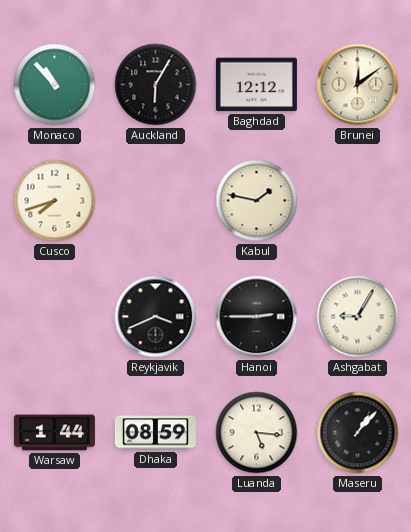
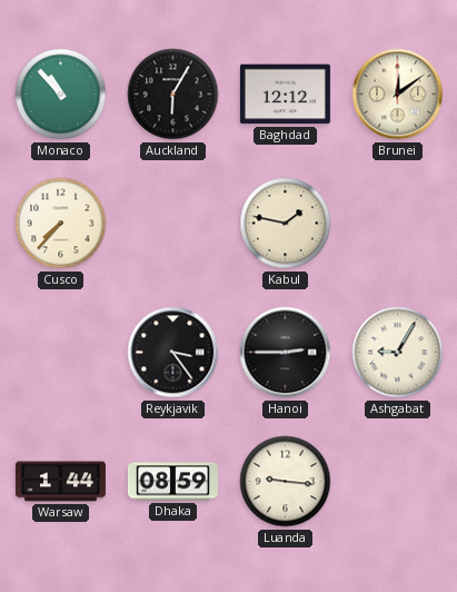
Cusco: 7:42 -> 7:37 (61, 224)
Reykjavik: 3:41 -> 3:24 (173, 353)
Luanda: 5:16 -> 9:16 (286, 482)
Maseru: 1:07 -> none (358, 433)
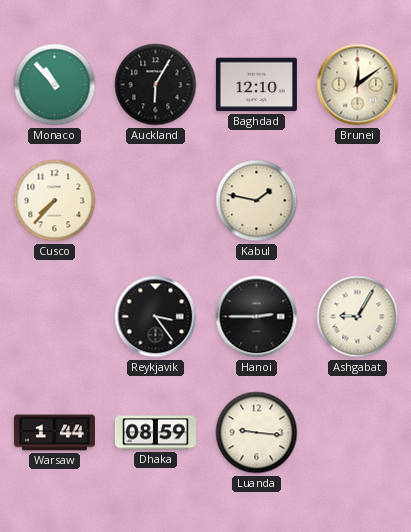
Baghdad: 12:12 -> 12:10 (256, 85)
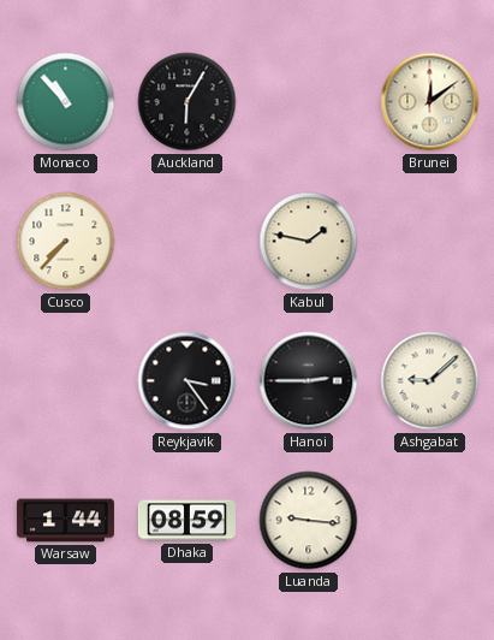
Baghdad: 12:10 -> none (256, 85)
Ashgabat: 9:05 -> 9:08 (430, 381)
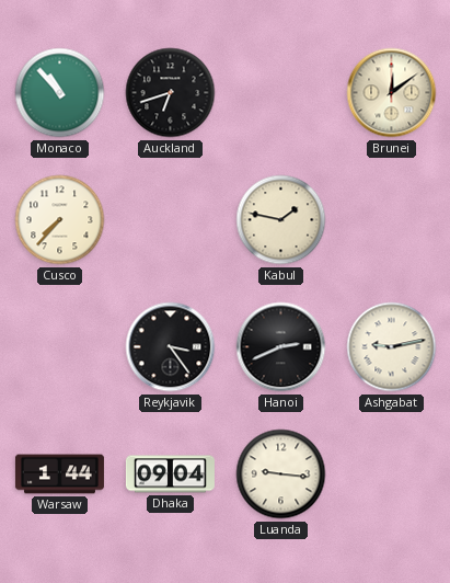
Auckland: 6:05 -> 6:42 (171, 93)
Hanoi: 2:45 -> 2:41 (281, 347)
Ashgabat: 9:08 -> 9:13 (392, 347)
Dhaka: 08:59 -> 09:04 (170, 475)
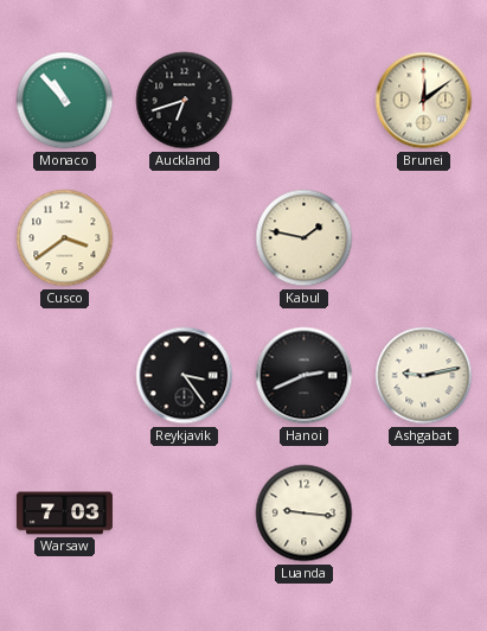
Cusco: 7:37 -> 3:39 (65, 238)
Warsaw: 1:44 -> 7:03 (64, 514)
Dhaka: 09:04 -> none (170, 475)
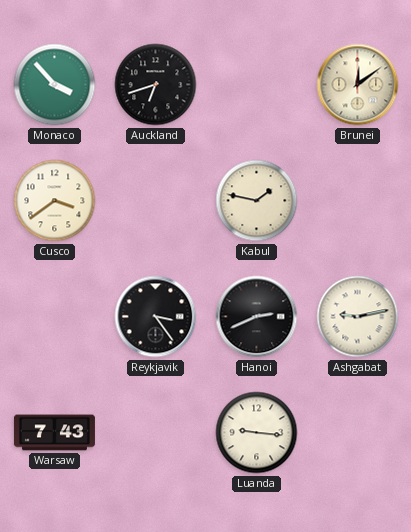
Monaco: 10:53 -> 3:53 (55, 85)
Warsaw: 7:03 -> 7:43 (54, 433)
